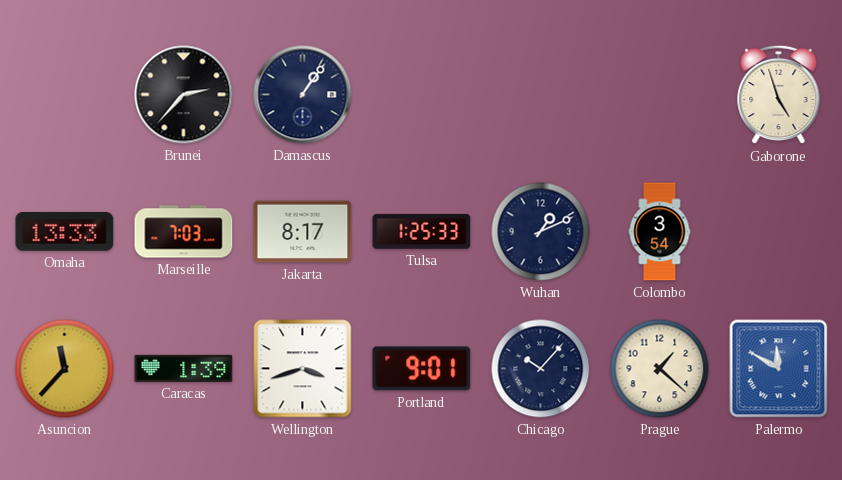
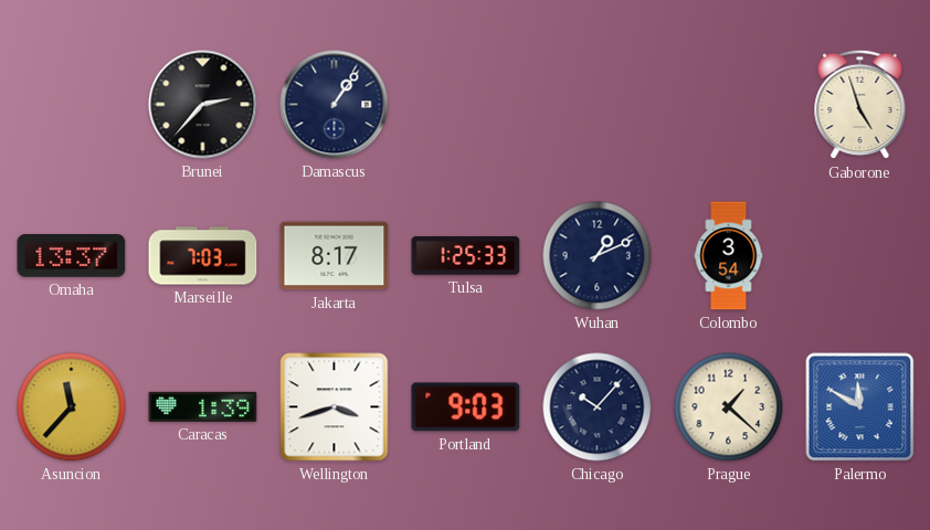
Omaha: 13:33 -> 13:37 (72, 256)
Portland: 9:01 -> 9:03 (466, 407)
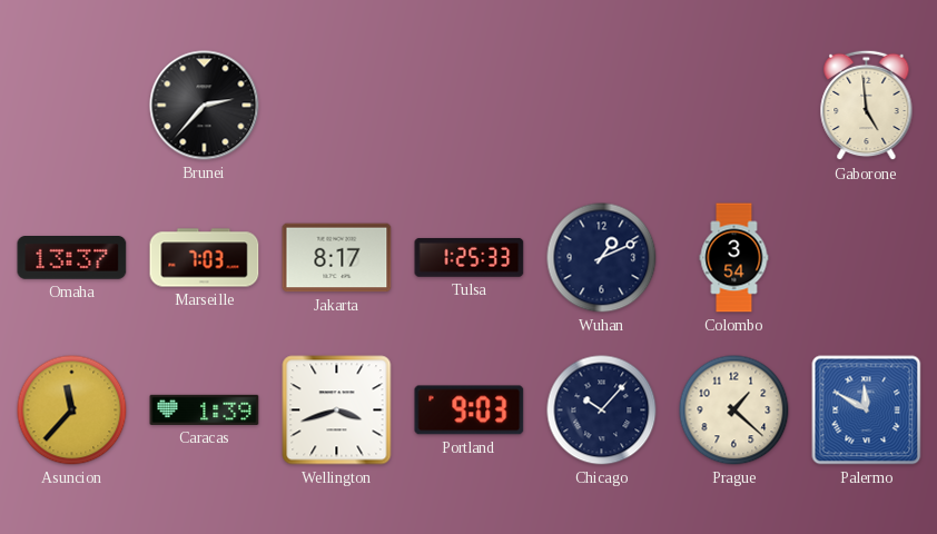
Damascus: 1:06 -> none (335, 105)
Gaborone: 4:57 -> 4:59 (867, 106)
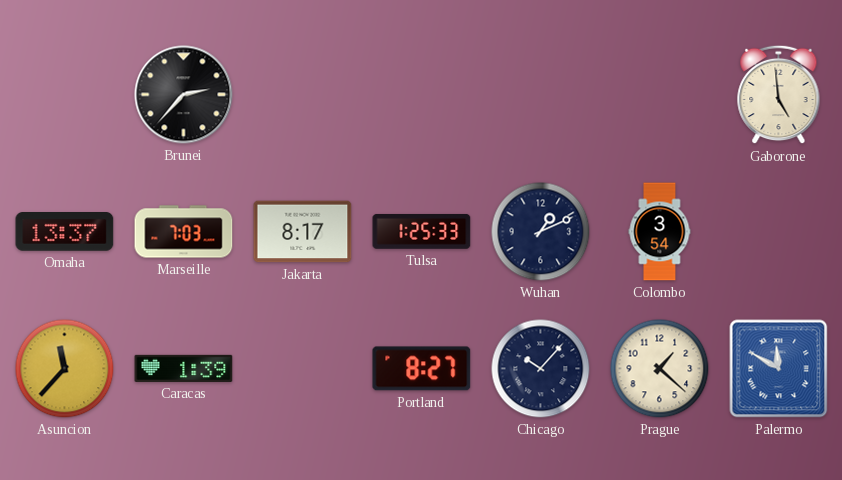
Wellington: 3:42 -> none (337, 411)
Portland: 9:03 -> 8:27 (422, 369)
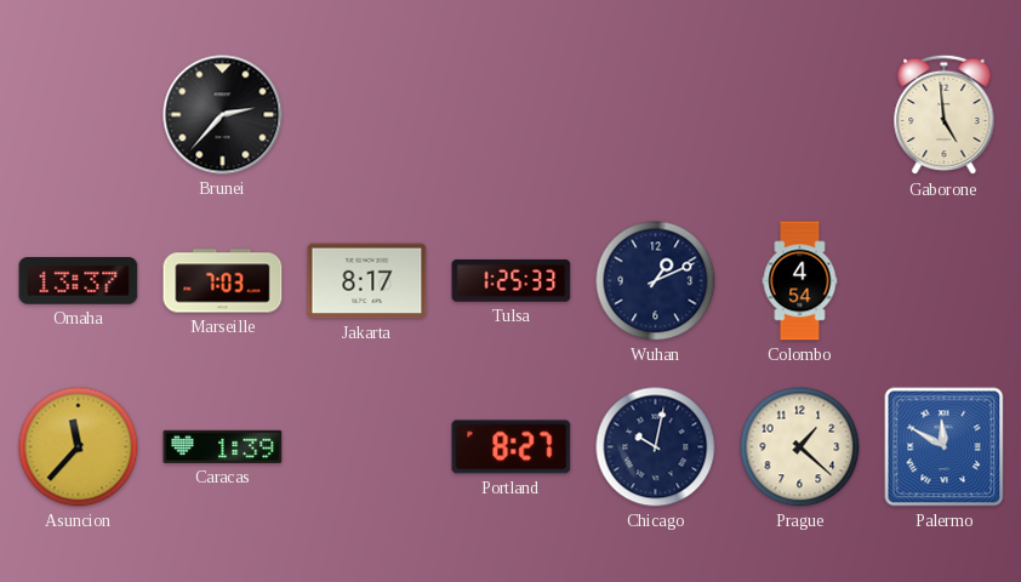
Colombo: 3:54 -> 4:54 (800, 281)
Chicago: 10:07 -> 10:02 (656, 447)
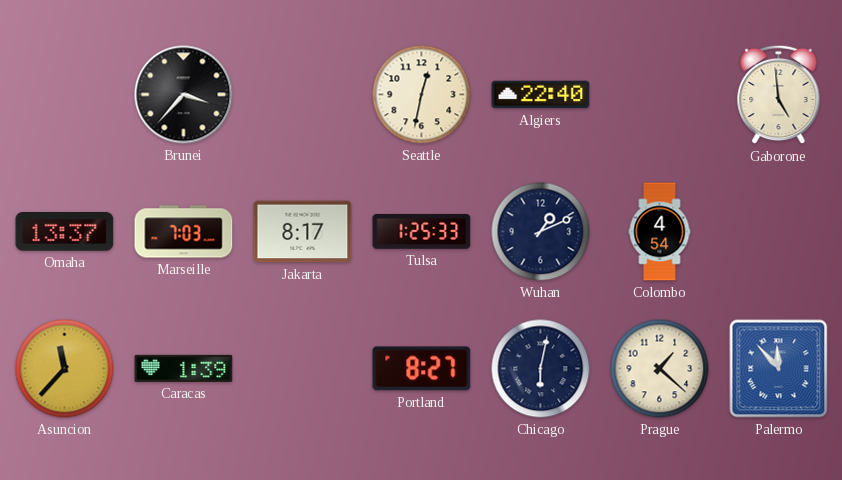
Brunei: 2:37 -> 3:37 (184, 95)
Seattle: none -> 12:32 (422, 95)
Algiers: none -> 22:40 (541, 95)
Chicago: 10:02 -> 6:02 (541, 369)
Palermo: 11:50 -> 11:53 (779, 369)
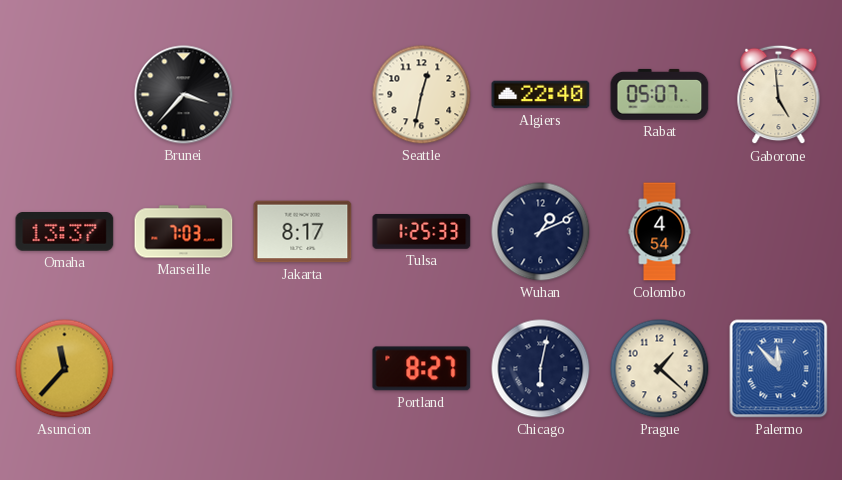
Rabat: none -> 05:07 (660, 94)
Caracas: 1:39 -> none (184, 368)
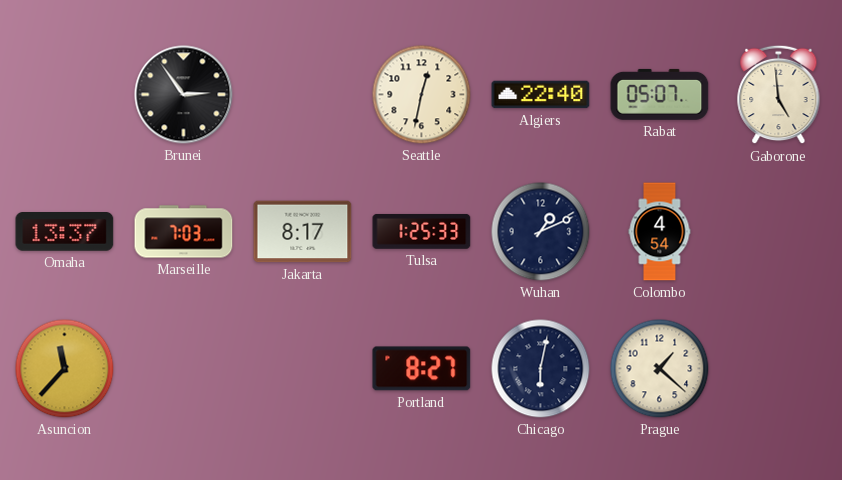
Brunei: 3:37 -> 2:54 (184, 95)
Palermo: 11:53 -> none (779, 369)
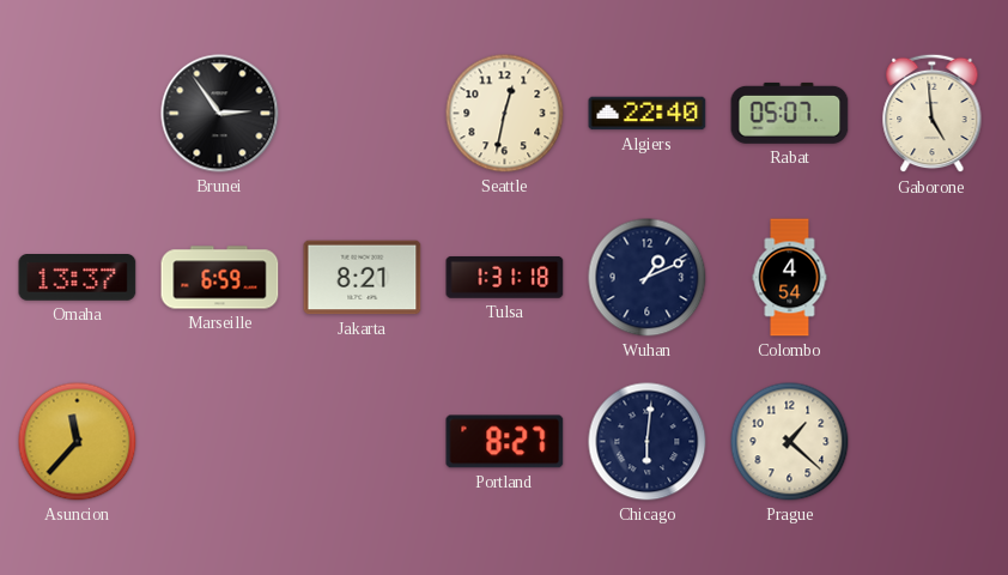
Marseille: 7:03 -> 6:59 (220, 278)
Jakarta: 8:17 -> 8:21 (363, 278)
Tulsa: 1:25 -> 1:31 (505, 277)
Chicago: 6:02 -> 6:01 (648, 442)
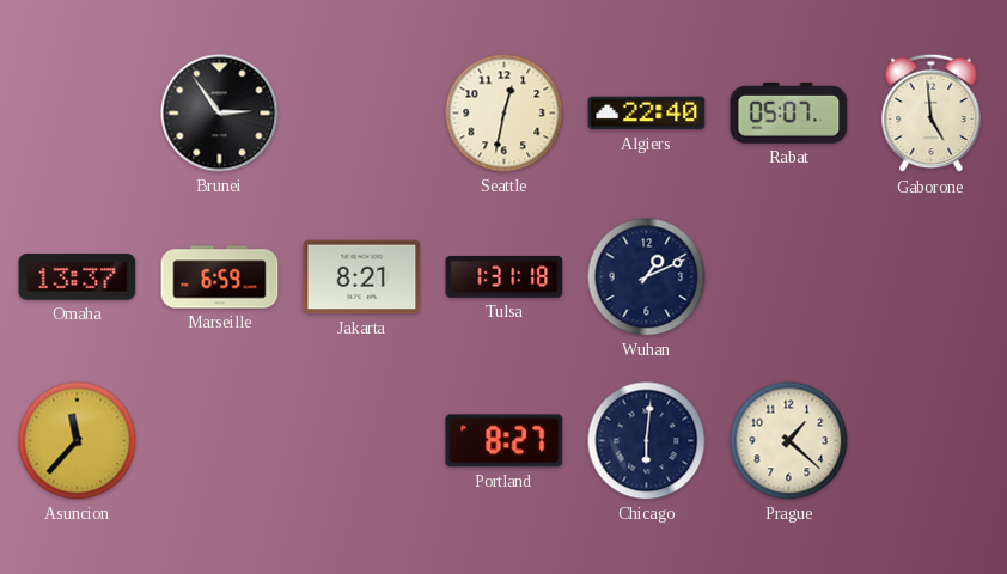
Colombo: 4:54 -> none (790, 278)
